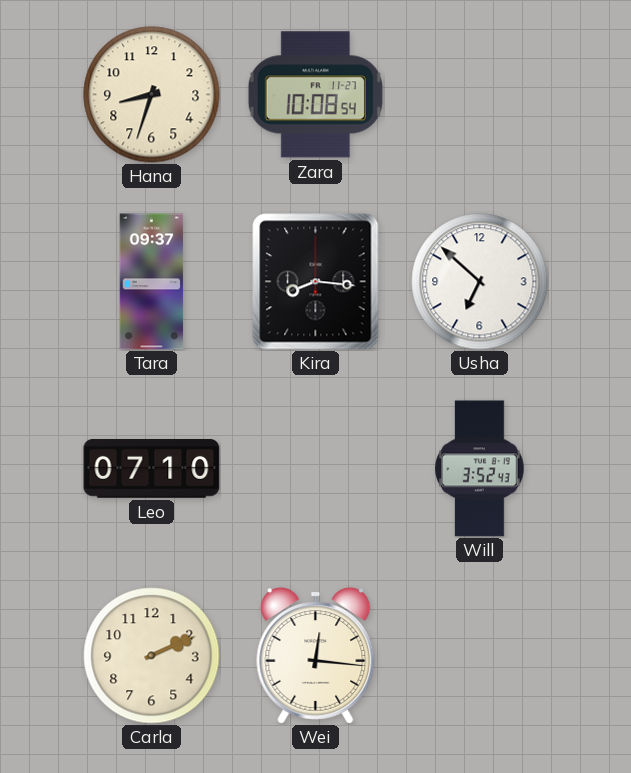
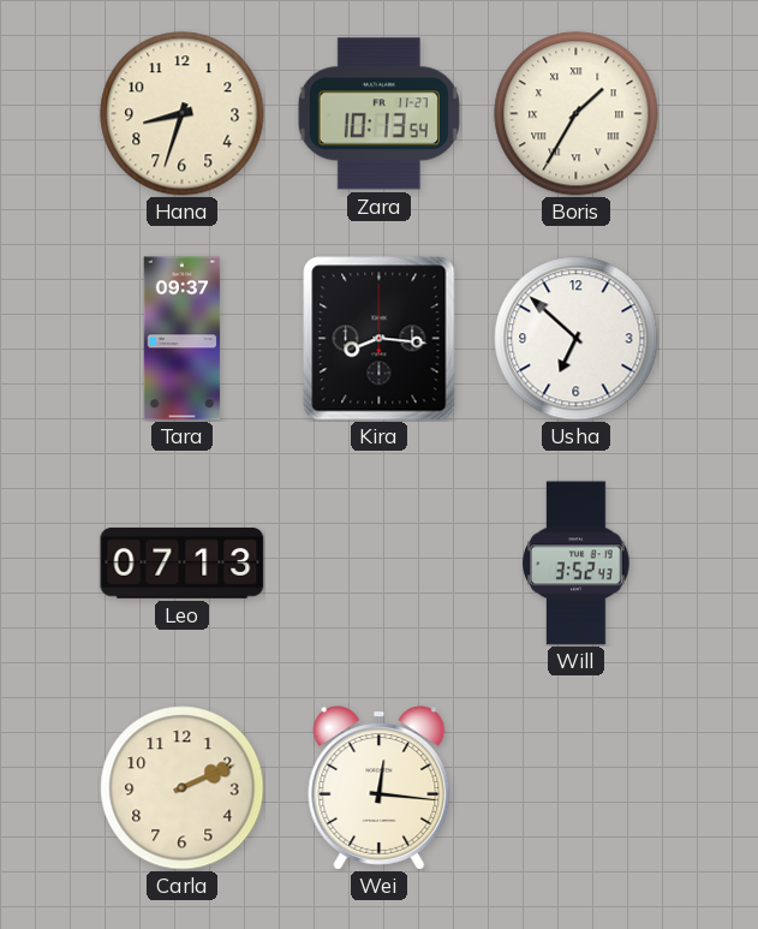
Zara: 10:08 -> 10:13 (378, 114)
Boris: none -> 1:35 (577, 114)
Leo: 07:10 -> 07:13 (183, 564)
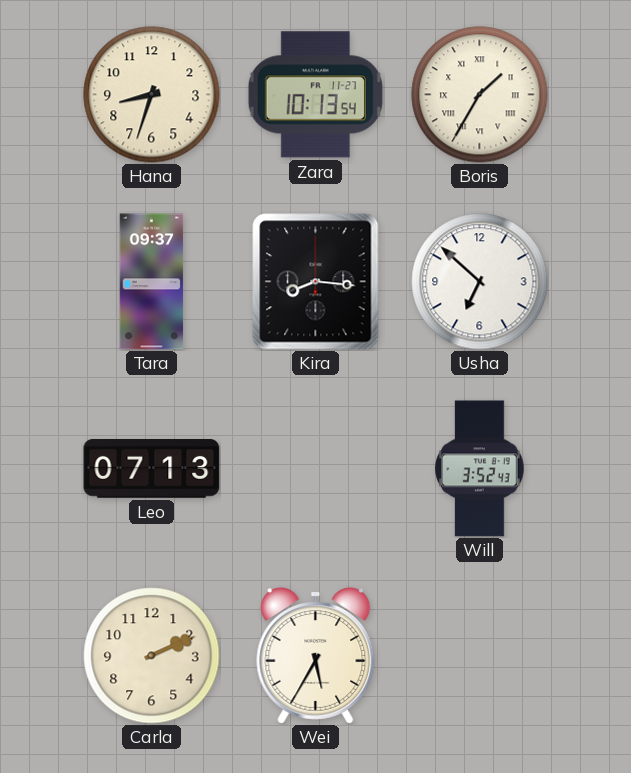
Wei: 12:16 -> 5:35 (316, 656)
